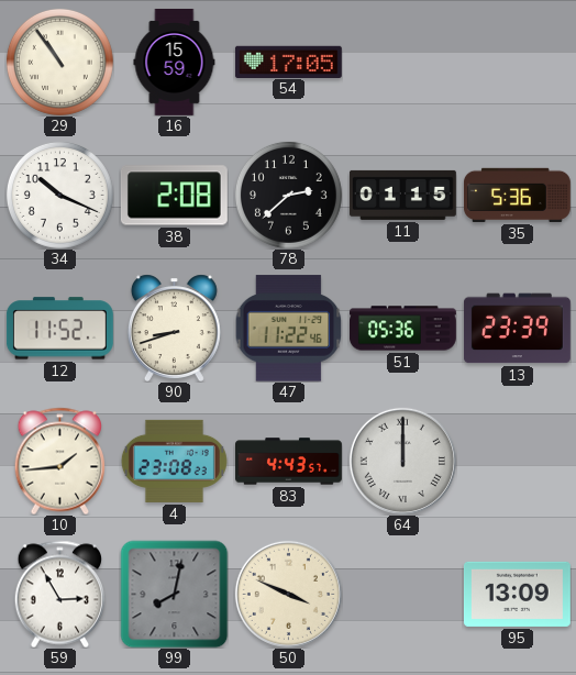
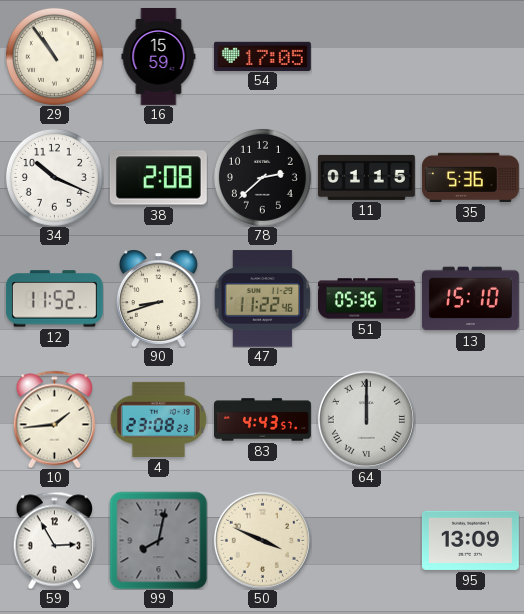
13: 23:39 -> 15:10 (470, 299)
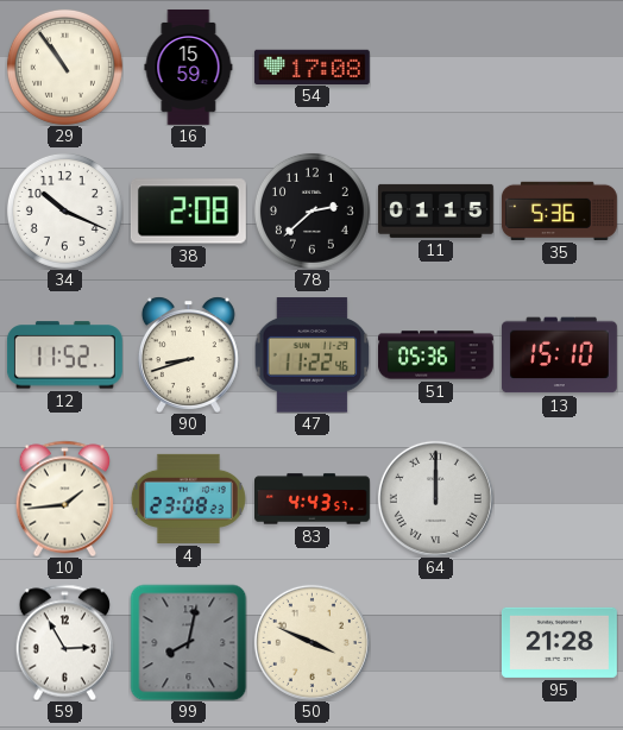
54: 17:05 -> 17:08 (311, 67)
95: 13:09 -> 21:28 (559, 642)
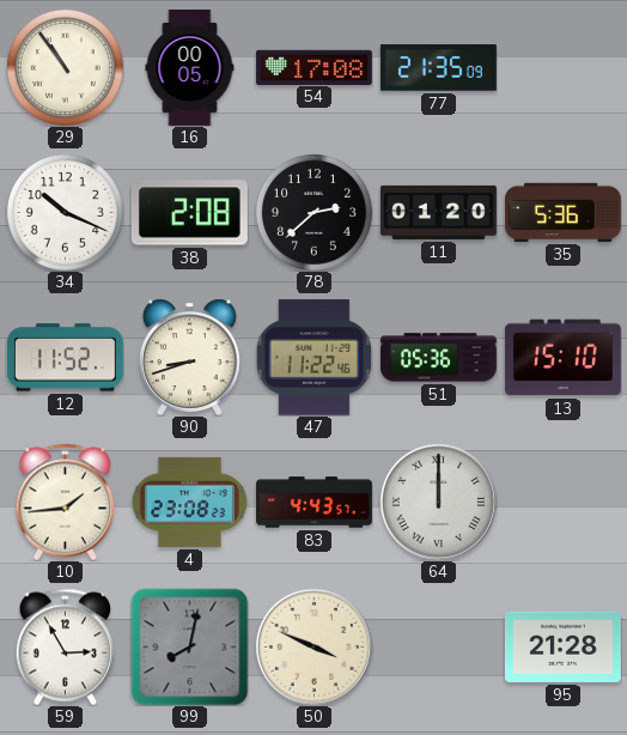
16: 15:59 -> 00:05 (190, 68)
77: none -> 21:35 (438, 68)
11: 01:15 -> 01:20 (438, 212)
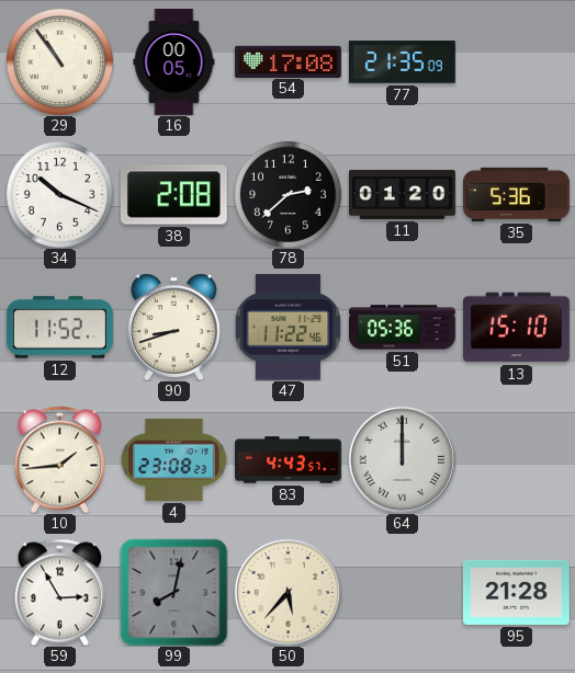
50: 3:49 -> 5:37 (287, 592)
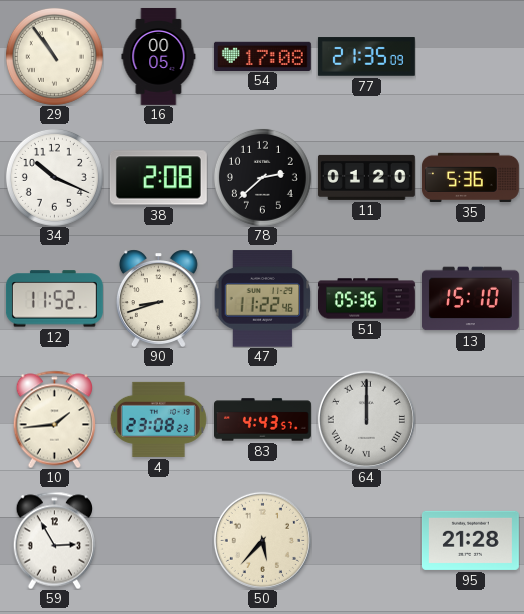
99: 8:02 -> none (173, 592)
